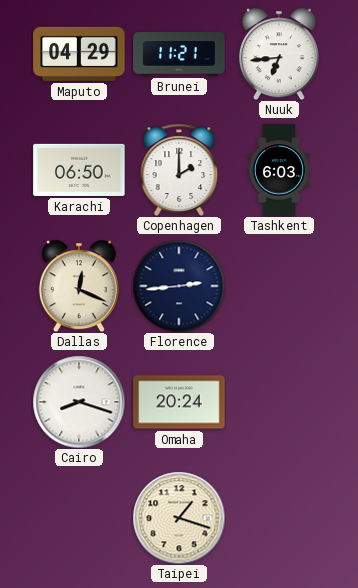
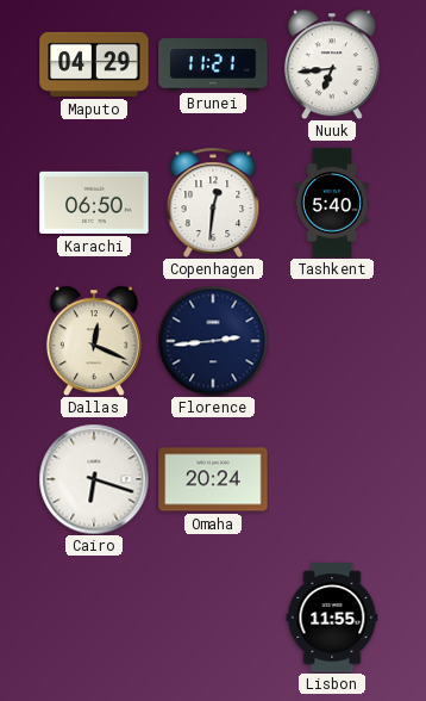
Copenhagen: 2:00 -> 12:31 (213, 203)
Tashkent: 6:03 -> 5:40 (332, 203)
Cairo: 8:18 -> 6:18 (94, 479)
Taipei: 1:18 -> none (179, 518)
Lisbon: none -> 11:55 (332, 618)
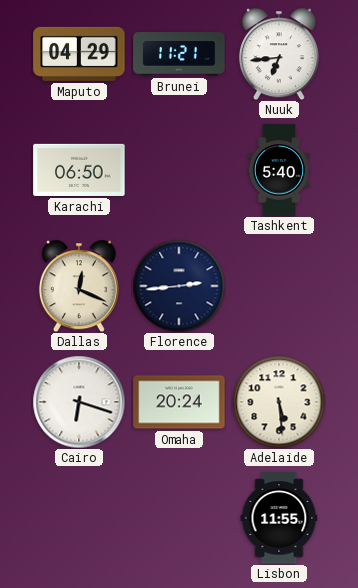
Copenhagen: 12:31 -> none (213, 203)
Adelaide: none -> 5:29 (279, 402)
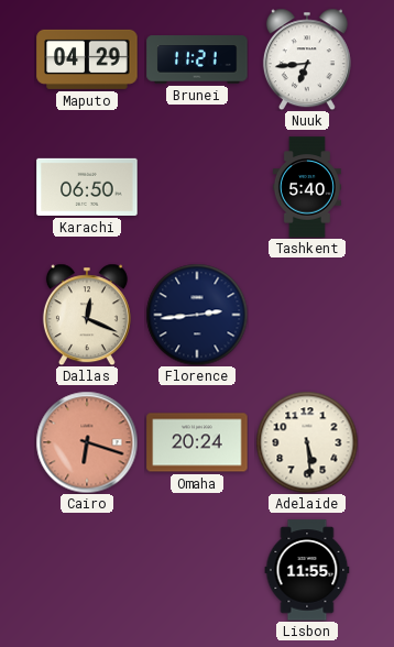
Cairo dial: white -> salmon (87, 442)
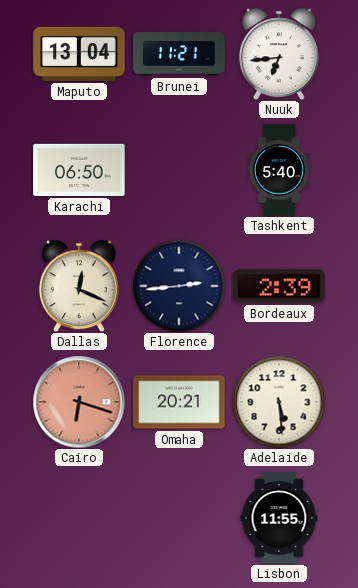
Maputo: 04:29 -> 13:04 (79, 54)
Bordeaux: none -> 2:39 (279, 286)
Omaha: 20:24 -> 20:21 (179, 402)
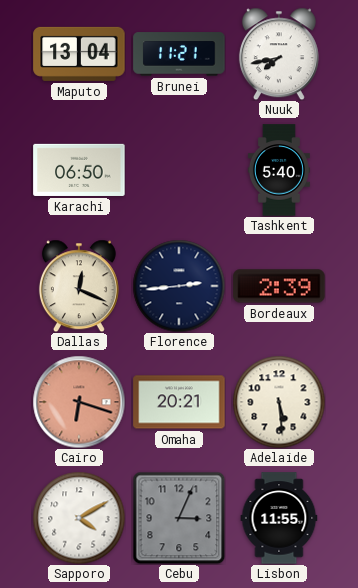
Nuuk: 6:44 -> 7:43 (279, 54)
Sapporo: none -> 4:10 (79, 518)
Cebu: none -> 3:04 (179, 518)
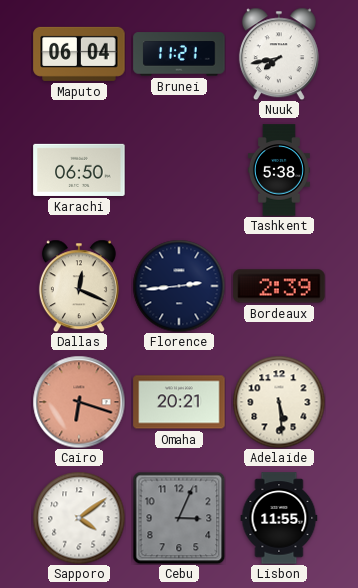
Maputo: 13:04 -> 06:04 (79, 54)
Tashkent: 5:40 -> 5:38 (279, 170)
Sapporo: 4:10 -> 4:09 (79, 518)
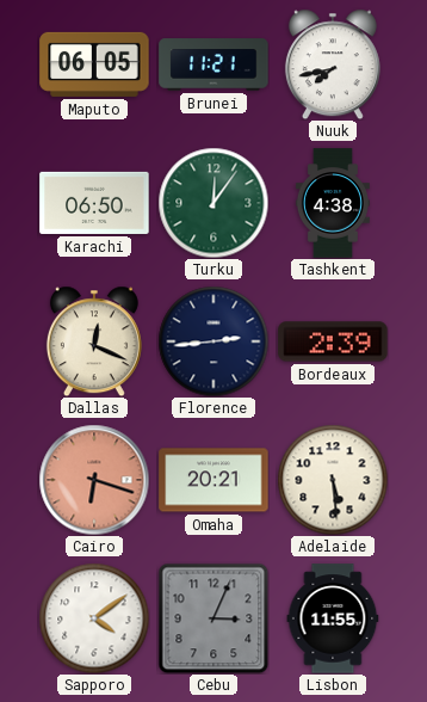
Maputo: 06:04 -> 06:05 (94, 64)
Turku: none -> 12:06 (213, 203)
Tashkent: 5:38 -> 4:38 (333, 203)
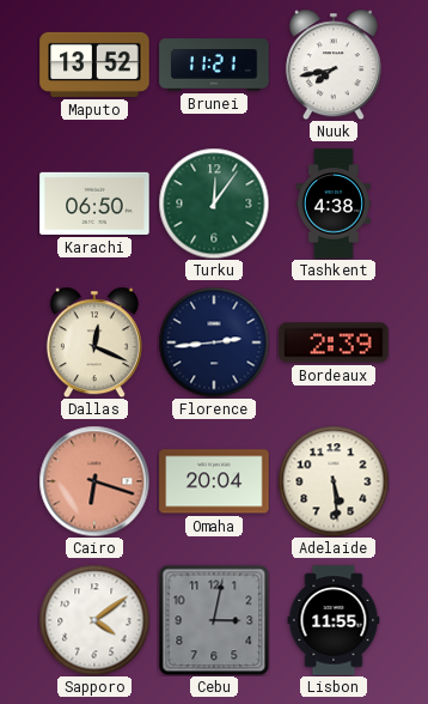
Maputo: 06:05 -> 13:52 (94, 65)
Omaha: 20:21 -> 20:04 (214, 481)
Cebu: 3:04 -> 3:02 (214, 620)
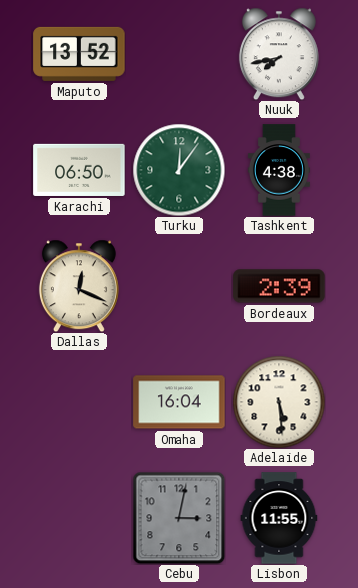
Brunei: 11:21 -> none (214, 65)
Florence: 2:44 -> none (214, 342)
Cairo: 6:18 -> none (94, 481)
Omaha: 20:04 -> 16:04 (179, 402)
Sapporo: 4:09 -> none (94, 620)
